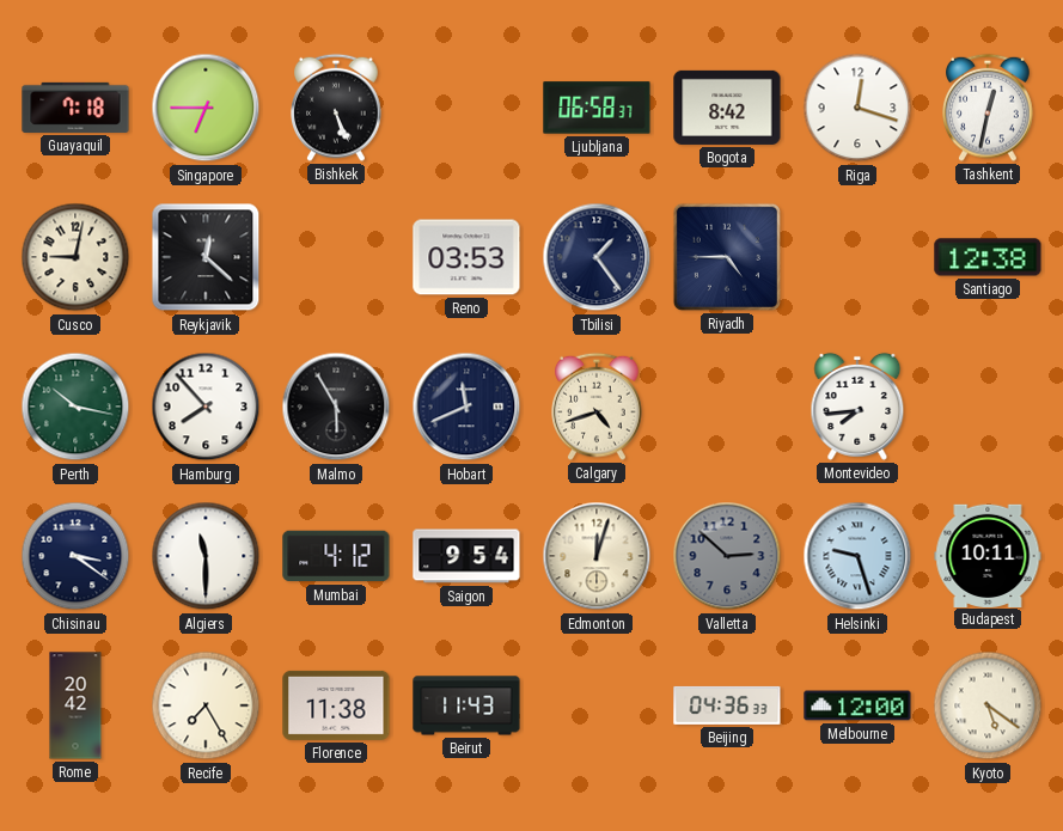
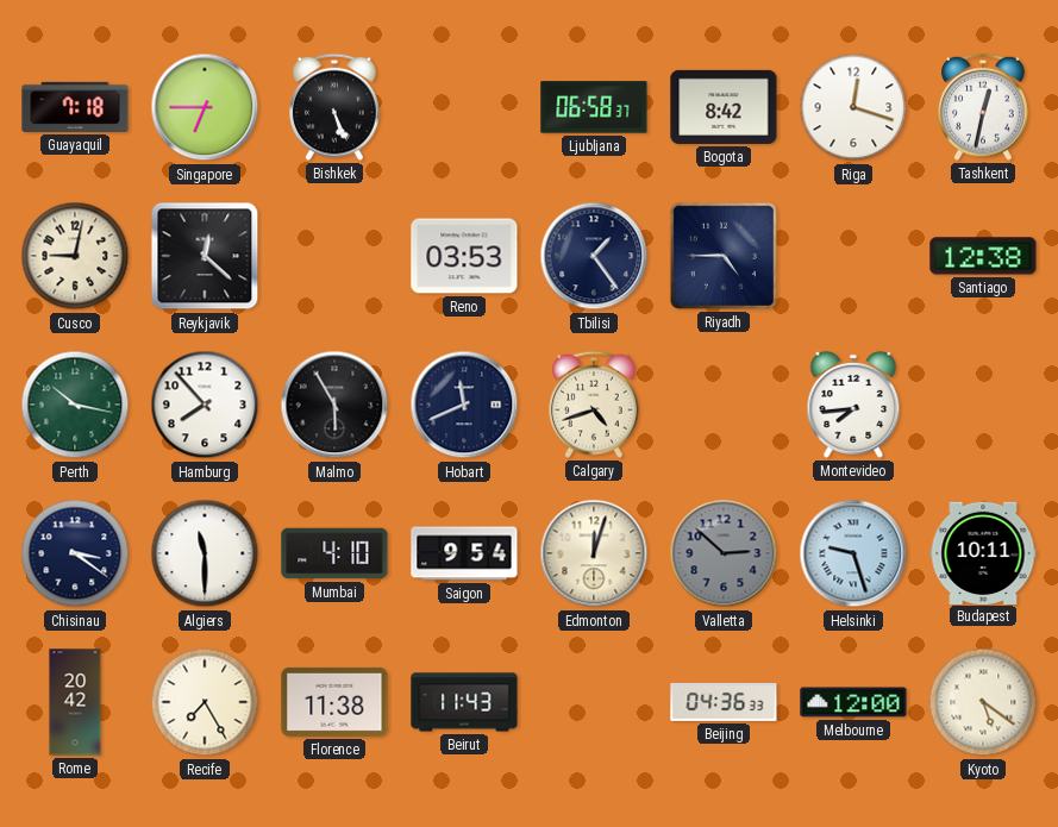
Mumbai: 4:12 -> 4:10 (334, 553)
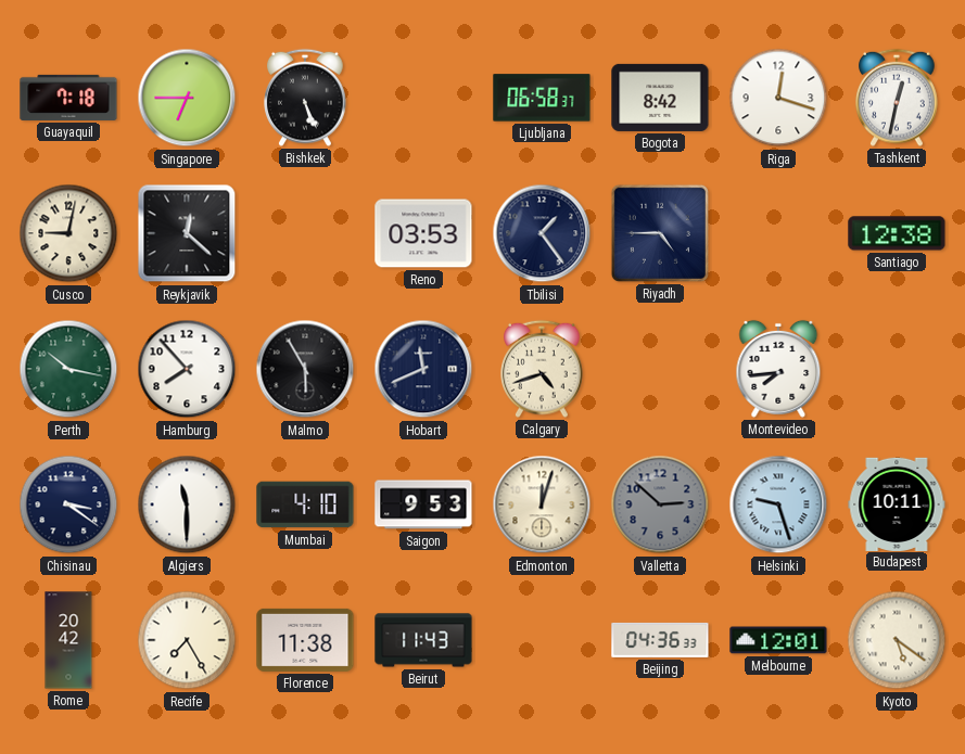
Saigon: 9:54 -> 9:53 (423, 504)
Melbourne: 12:00 -> 12:01 (778, 640)
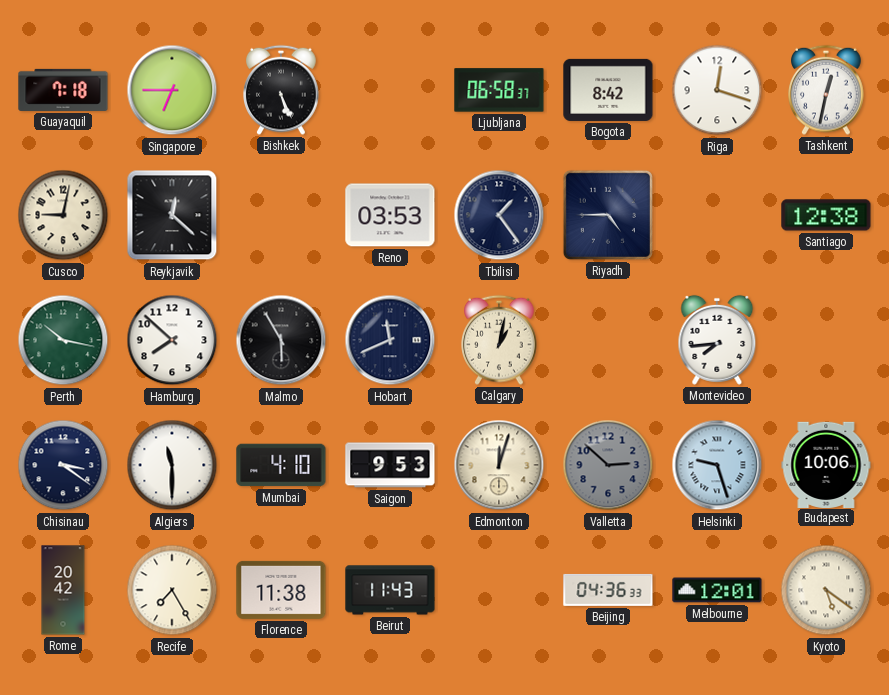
Hamburg: 7:53 -> 7:52 (172, 340)
Calgary: 4:42 -> 1:02 (500, 340)
Budapest: 10:11 -> 10:06 (826, 464)
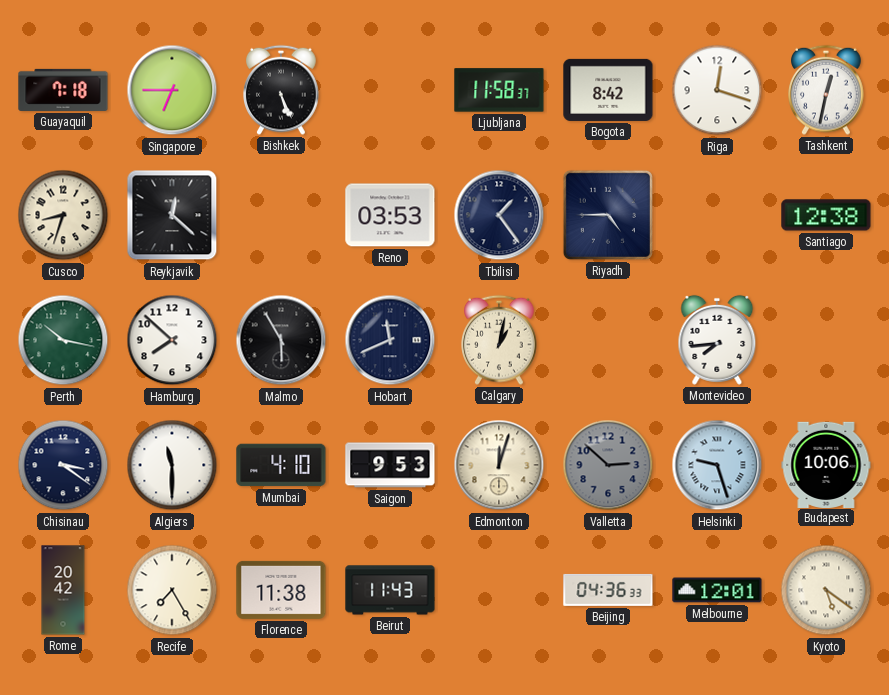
Ljubljana: 06:58 -> 11:58 (499, 90)
Cusco: 9:02 -> 8:33 (63, 215)
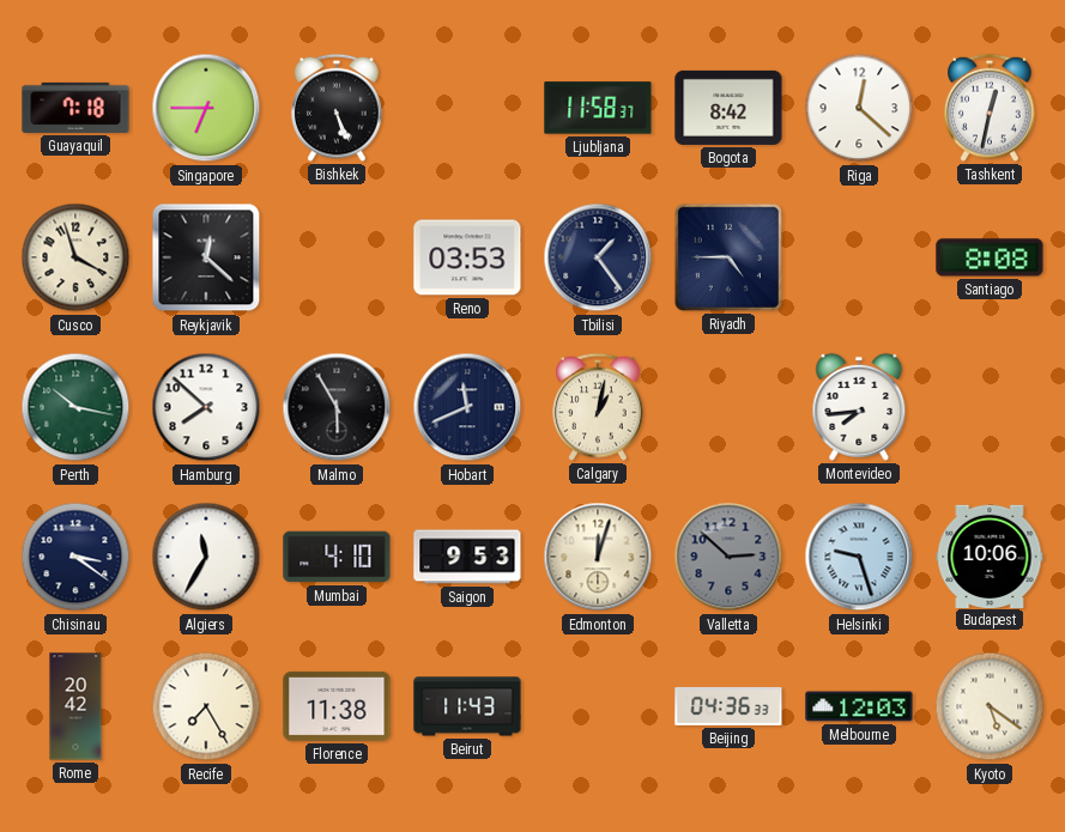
Riga: 12:18 -> 12:22 (859, 108)
Cusco: 8:33 -> 3:57 (75, 257)
Santiago: 12:38 -> 8:08 (990, 257)
Algiers: 11:30 -> 11:35 (206, 557)
Melbourne: 12:01 -> 12:03 (859, 706)
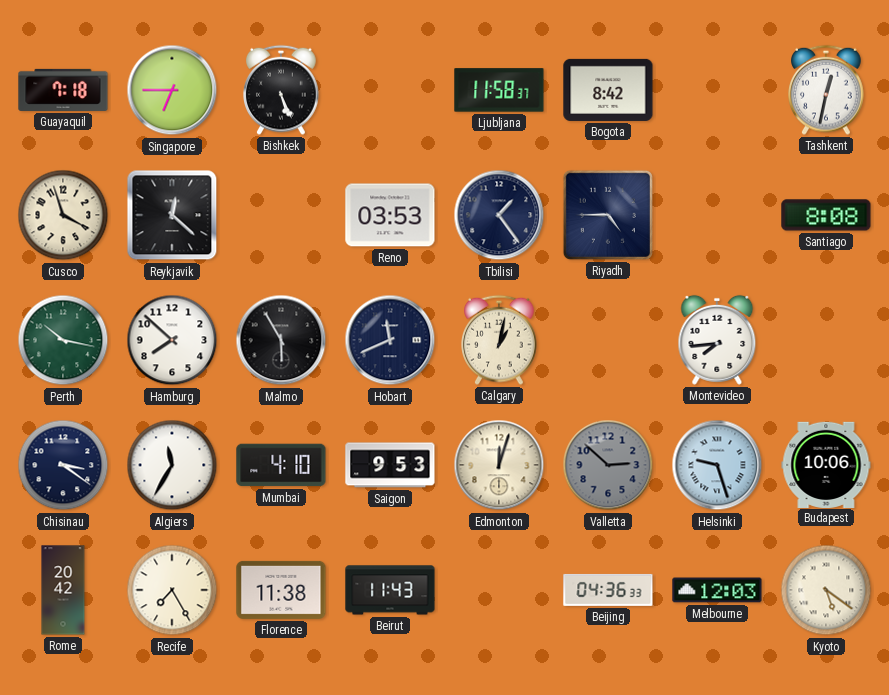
Riga: 12:22 -> none (859, 108)
